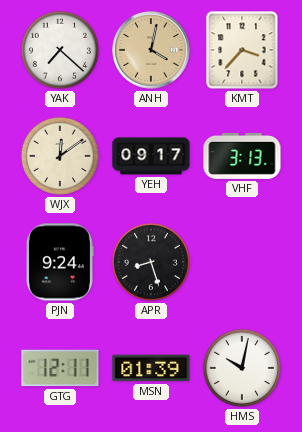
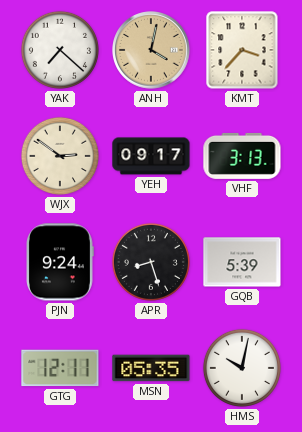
WJX: 12:09 -> 2:51 (60, 156)
GQB: none -> 5:39 (242, 262)
MSN: 01:39 -> 05:35 (151, 368)
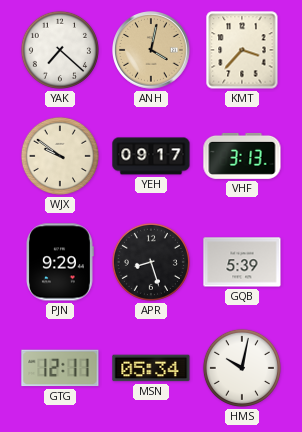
WJX: 2:51 -> 9:51 (60, 156)
PJN: 9:24 -> 9:29 (60, 262)
MSN: 05:35 -> 05:34 (151, 368)
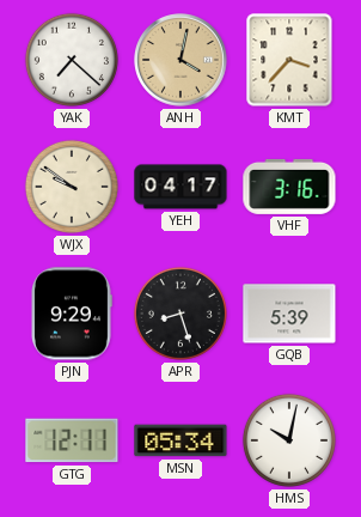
YEH: 09:17 -> 04:17 (180, 187)
VHF: 3:13 -> 3:16 (289, 187)
